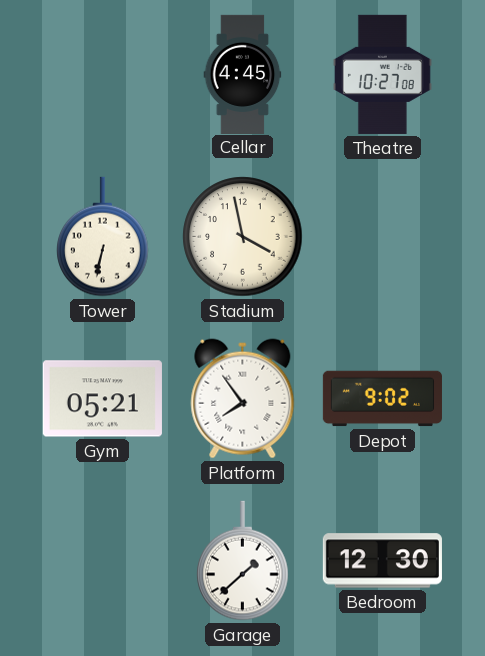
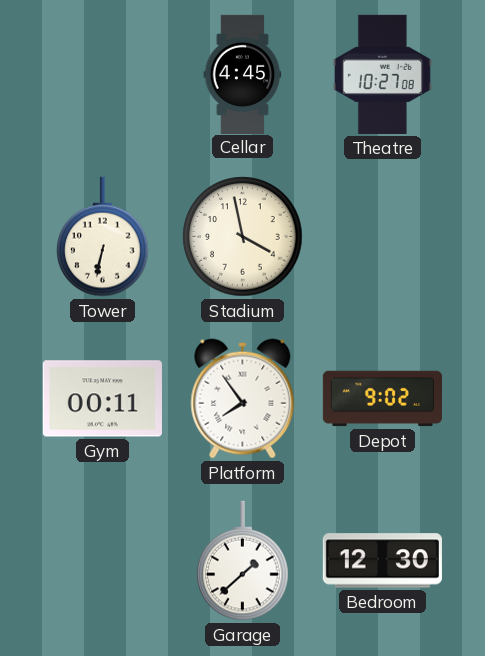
Gym: 05:21 -> 00:11 (102, 399)
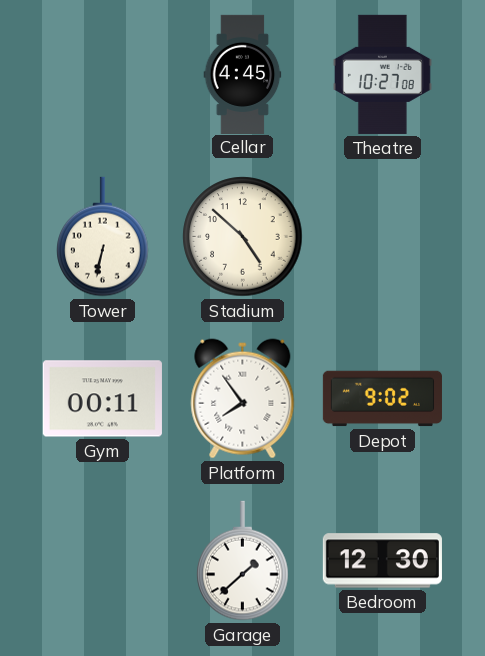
Stadium: 3:58 -> 4:52 (243, 237)
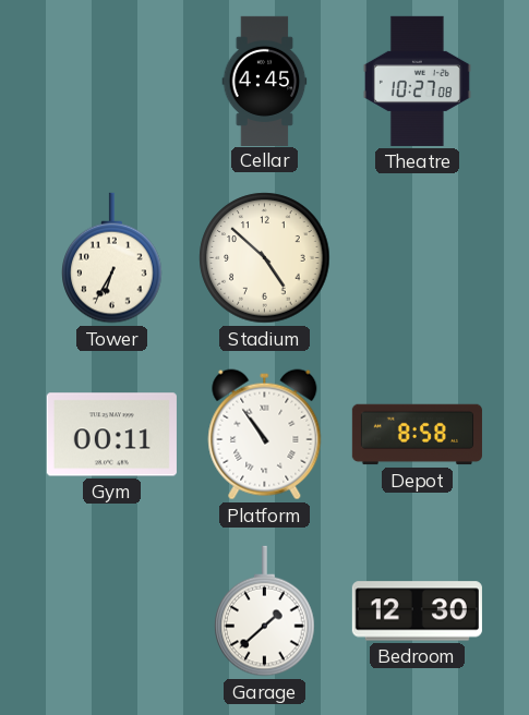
Tower: 6:32 -> 6:35 (112, 258)
Platform: 7:54 -> 10:54 (265, 435)
Depot: 9:02 -> 8:58 (417, 435)
